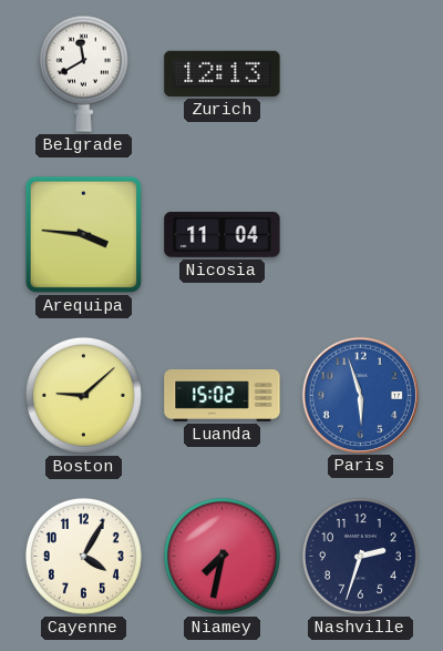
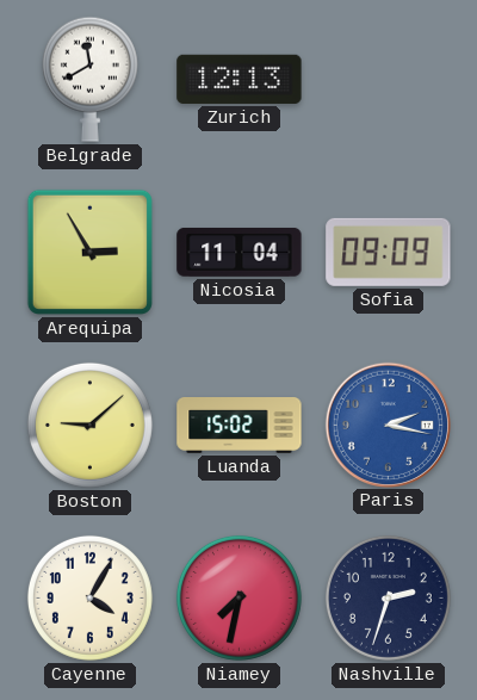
Arequipa: 3:46 -> 2:55 (89, 252)
Sofia: none -> 09:09 (389, 252)
Paris: 5:57 -> 2:17 (388, 425)
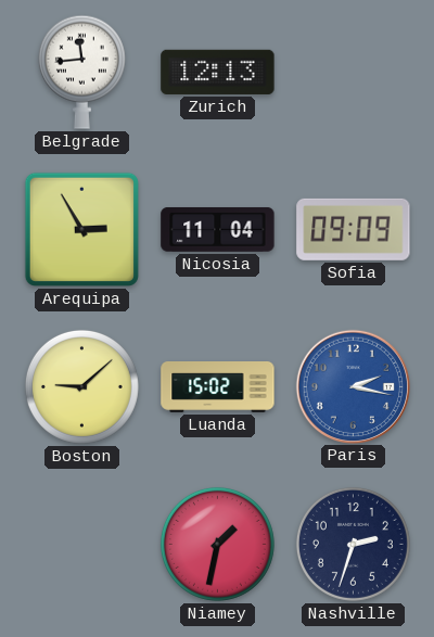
Belgrade: 11:40 -> 11:44 (81, 72)
Cayenne: 4:05 -> none (89, 597)
Niamey: 7:32 -> 1:32 (217, 544)
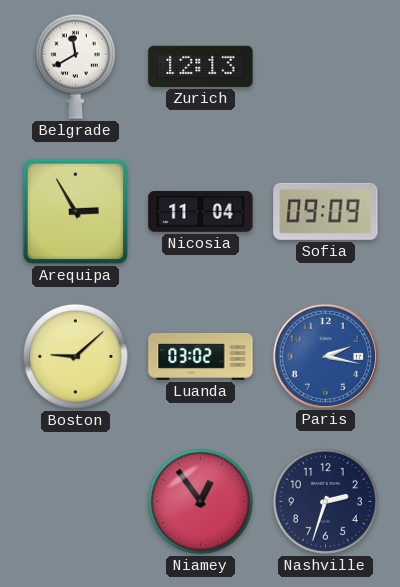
Belgrade: 11:44 -> 11:40 (75, 66)
Luanda: 15:02 -> 03:02 (201, 357)
Niamey: 1:32 -> 12:54 (200, 501)
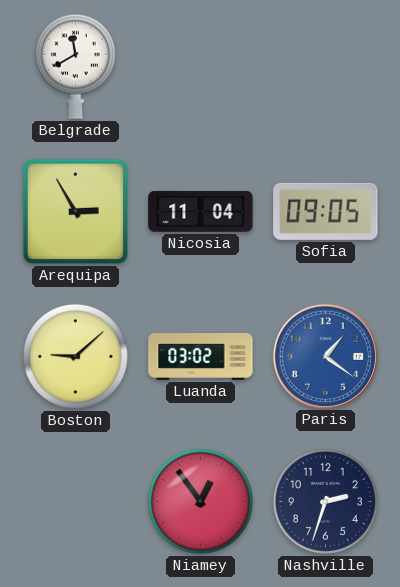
Zurich: 12:13 -> none (201, 66)
Sofia: 09:09 -> 09:05 (326, 211)
Paris: 2:17 -> 1:21 (325, 356)
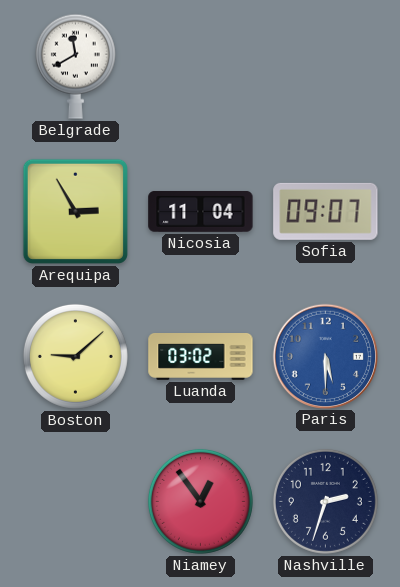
Sofia: 09:05 -> 09:07 (326, 211)
Paris: 1:21 -> 5:30 (325, 356)
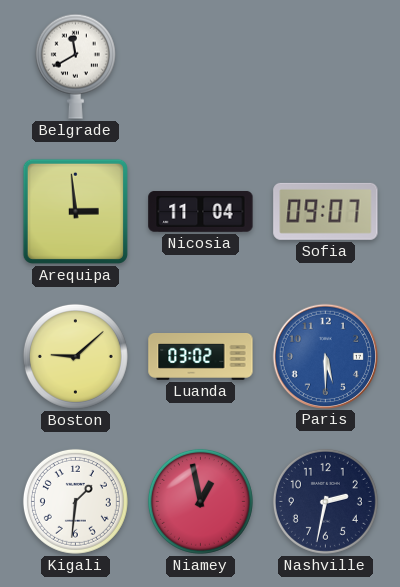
Arequipa: 2:55 -> 2:59 (75, 211)
Kigali: none -> 1:31 (75, 501)
Niamey: 12:54 -> 12:58 (200, 501)
Nashville: 2:33 -> 2:32 (325, 501)
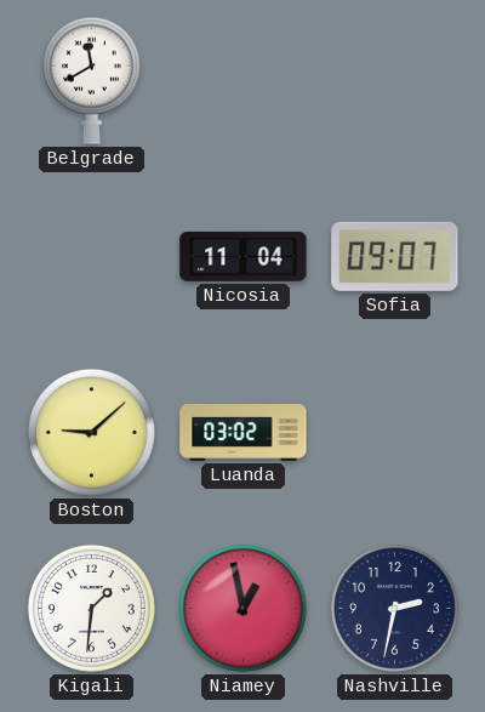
Arequipa: 2:59 -> none (75, 211)
Paris: 5:30 -> none (325, 356)
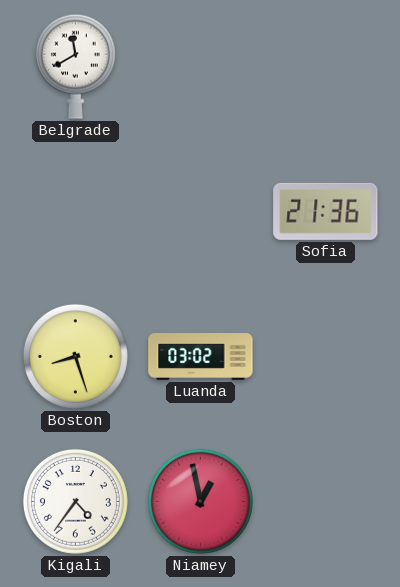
Nicosia: 11:04 -> none (244, 256)
Sofia: 09:07 -> 21:36 (326, 211)
Boston: 9:08 -> 8:27 (75, 356)
Kigali: 1:31 -> 4:36 (75, 501)
Nashville: 2:32 -> none (394, 608)
